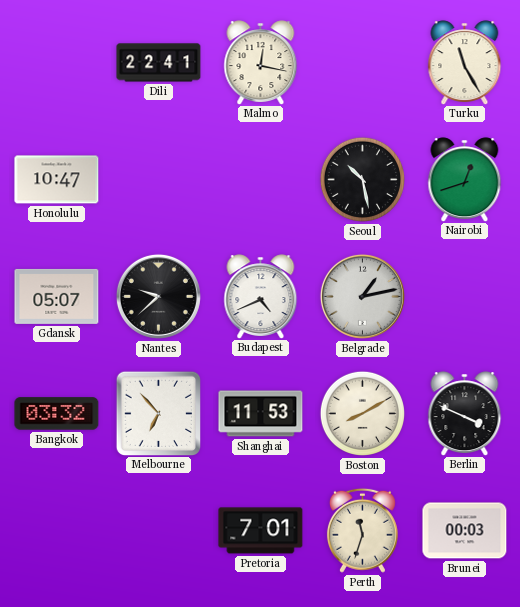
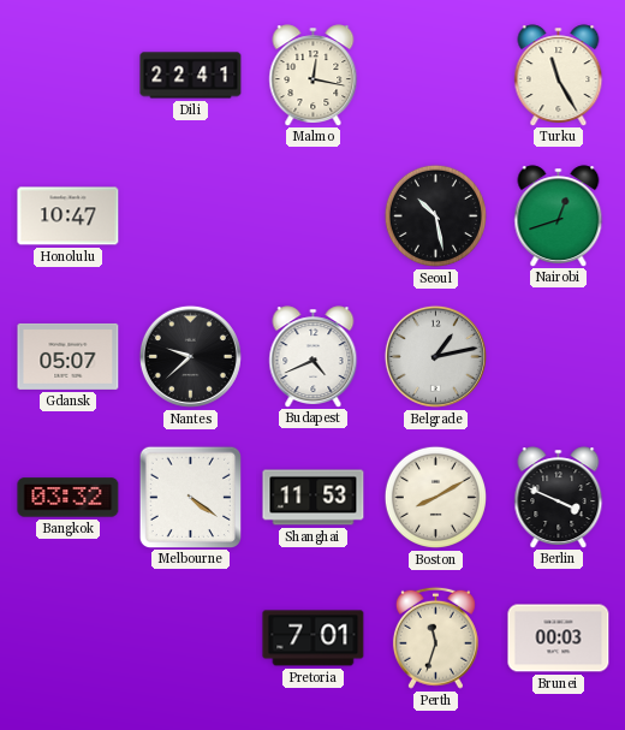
Melbourne: 6:53 -> 4:21 (190, 497)
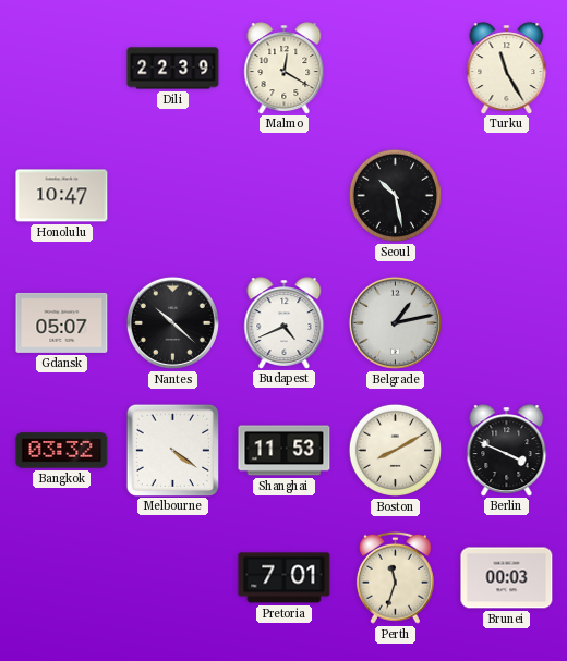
Dili: 22:41 -> 22:39 (173, 69)
Malmo: 12:17 -> 12:20 (285, 68)
Nairobi: 12:42 -> none (559, 215)
Nantes: 9:38 -> 10:22 (172, 322)
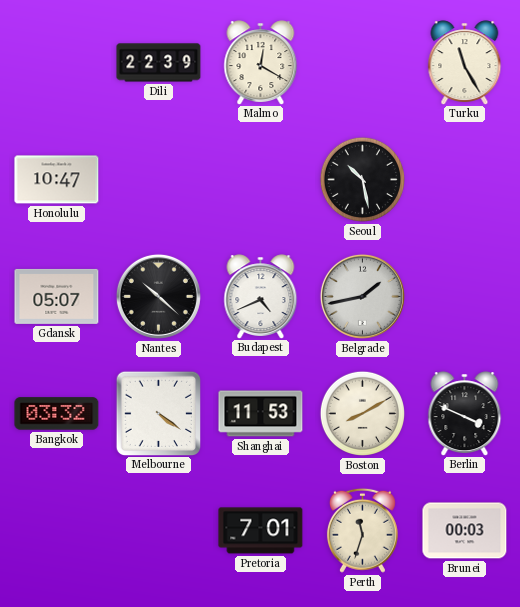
Belgrade: 1:13 -> 1:43 (362, 296)
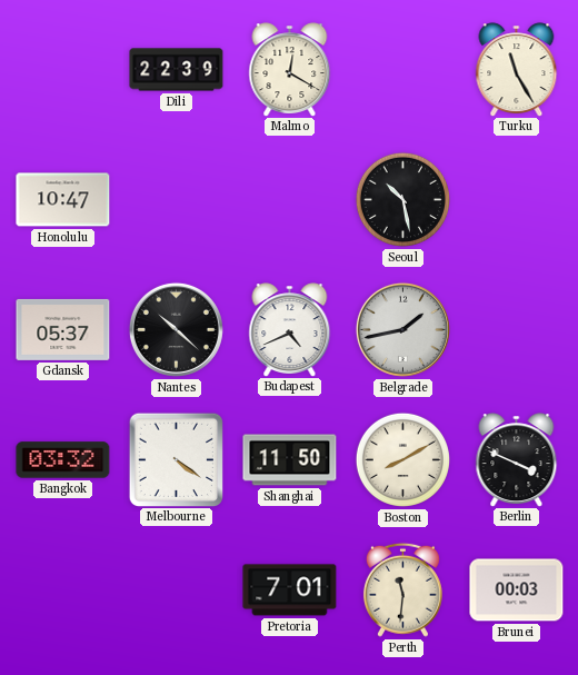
Gdansk: 05:07 -> 05:37 (63, 329)
Shanghai: 11:53 -> 11:50 (290, 460)
Perth: 11:33 -> 11:31 (402, 589)
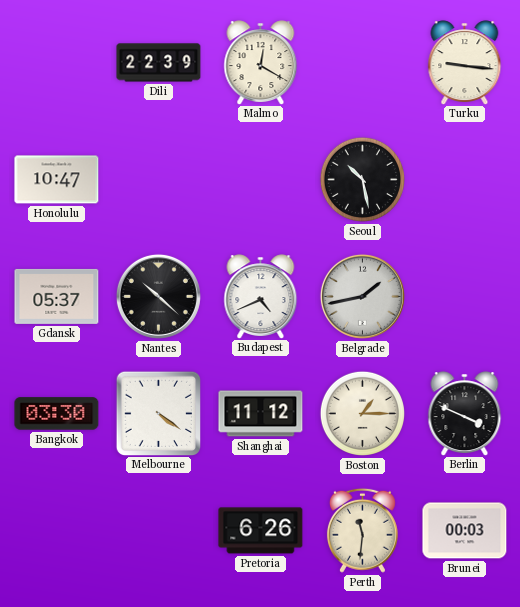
Turku: 11:25 -> 9:16 (465, 62)
Bangkok: 03:32 -> 03:30 (57, 414)
Shanghai: 11:50 -> 11:12 (261, 414)
Boston: 8:10 -> 1:15 (362, 413)
Pretoria: 7:01 -> 6:26 (261, 531)
